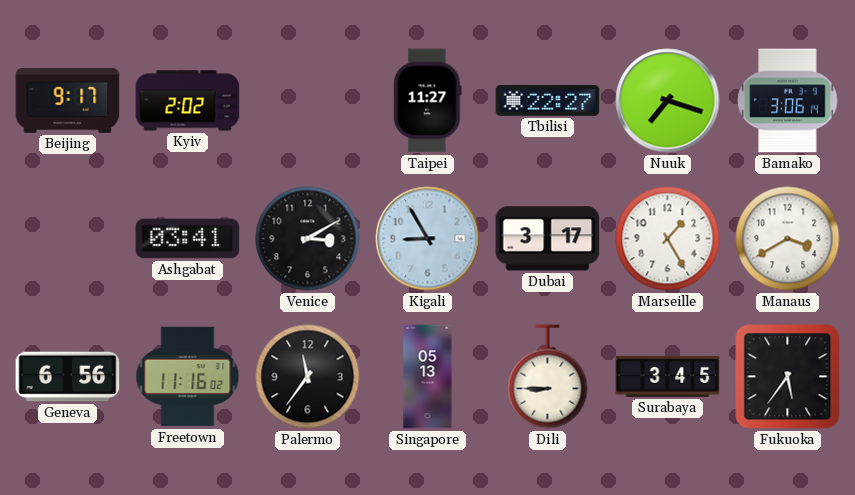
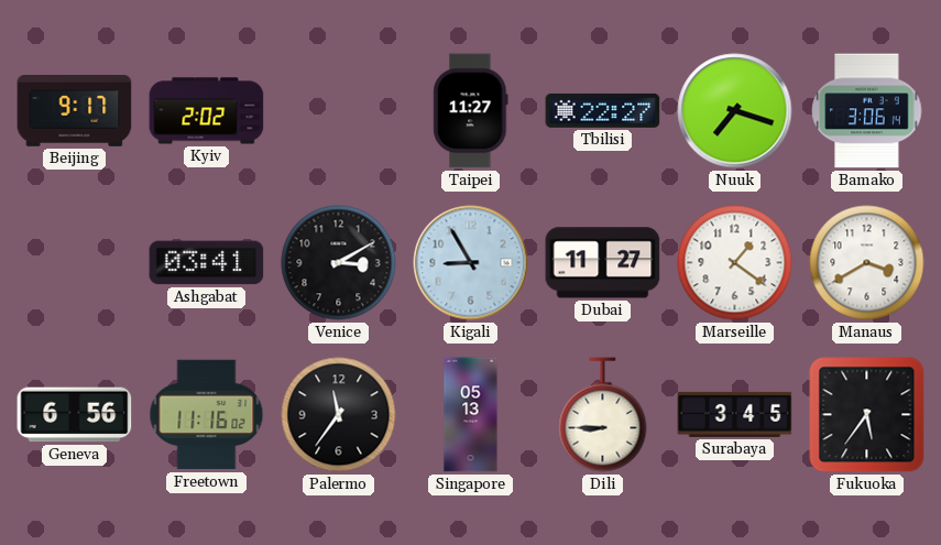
Dubai: 3:17 -> 11:27 (603, 263)
Marseille: 1:25 -> 1:21 (735, 263)
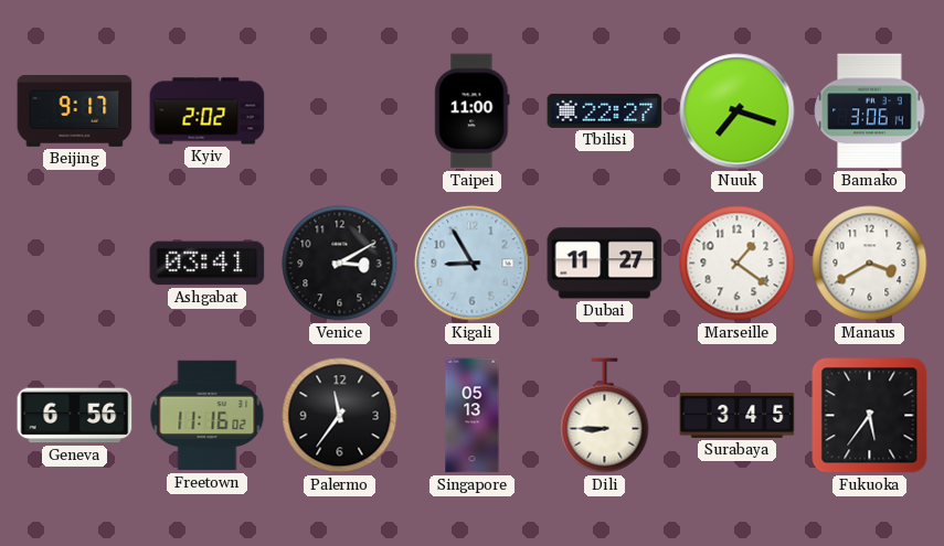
Taipei: 11:27 -> 11:00 (473, 111)
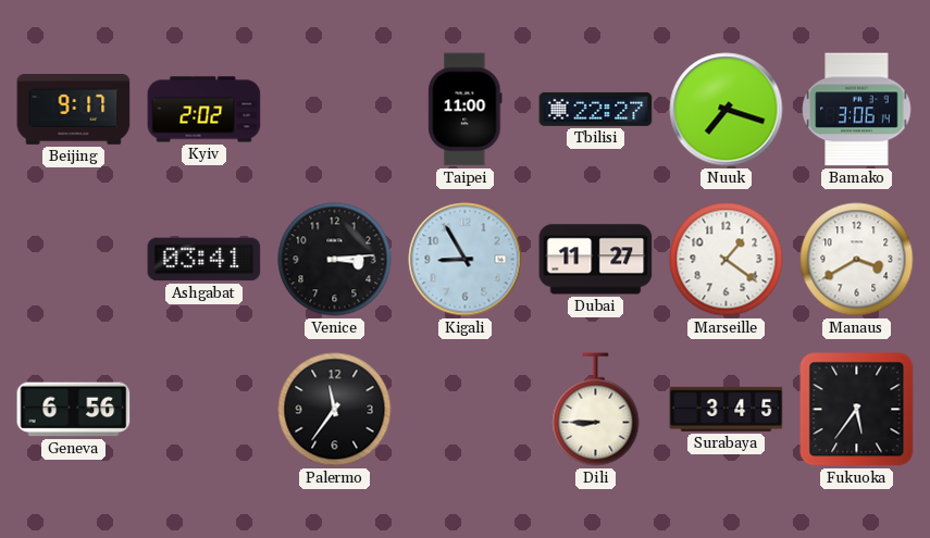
Venice: 3:10 -> 3:14 (335, 260)
Freetown: 11:16 -> none (208, 416)
Singapore: 05:13 -> none (473, 416)
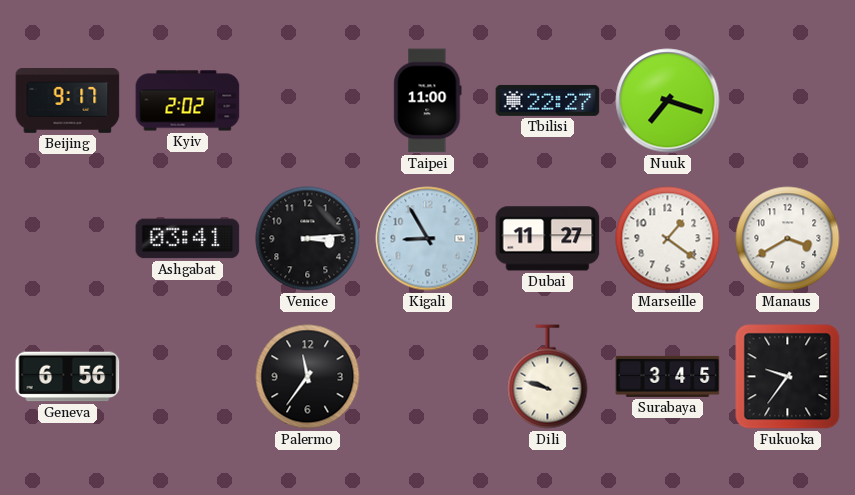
Bamako: 3:06 -> none (857, 110)
Dili: 8:45 -> 9:48 (548, 377)
Fukuoka: 5:36 -> 9:36 (788, 377)
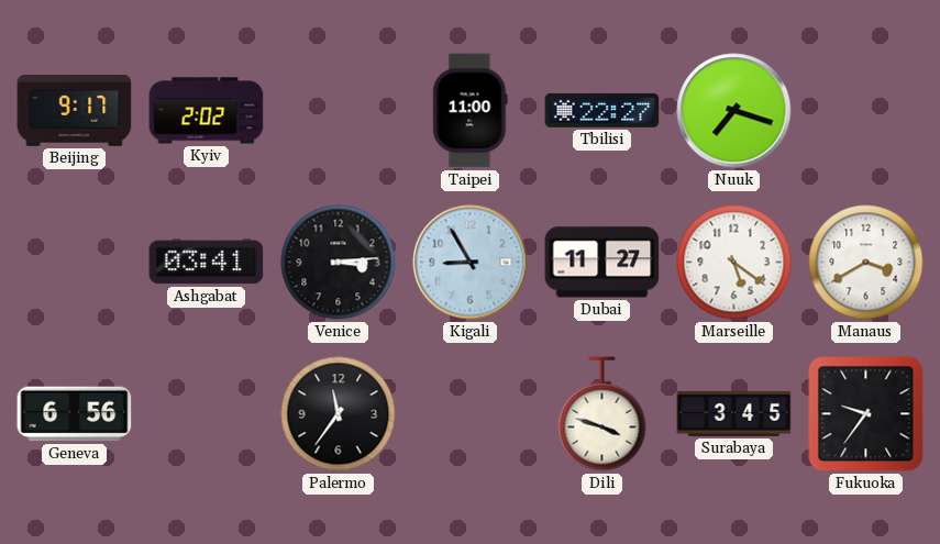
Marseille: 1:21 -> 5:21 (734, 263)
Dili: 9:48 -> 3:48 (602, 414)
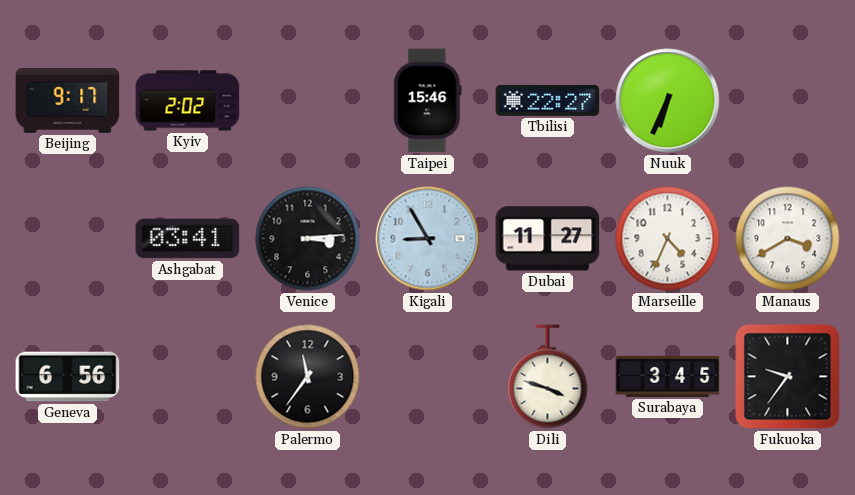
Taipei: 11:00 -> 15:46 (428, 101)
Nuuk: 7:18 -> 6:34 (668, 101)
Marseille: 5:21 -> 4:34 (668, 239)
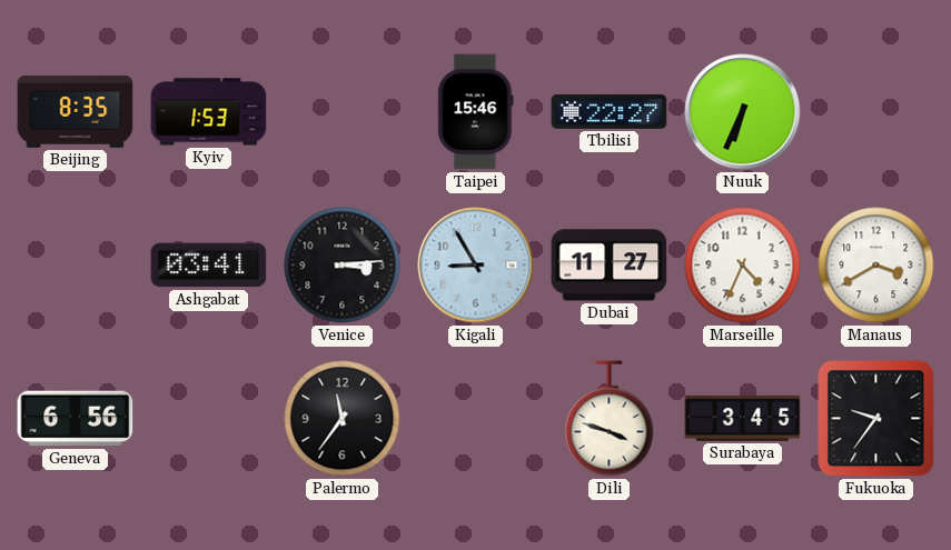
Beijing: 9:17 -> 8:35 (76, 112)
Kyiv: 2:02 -> 1:53 (209, 112)
